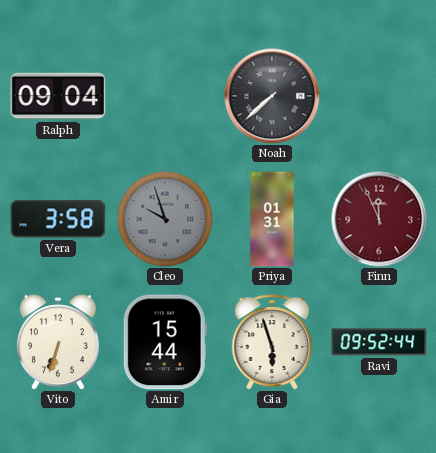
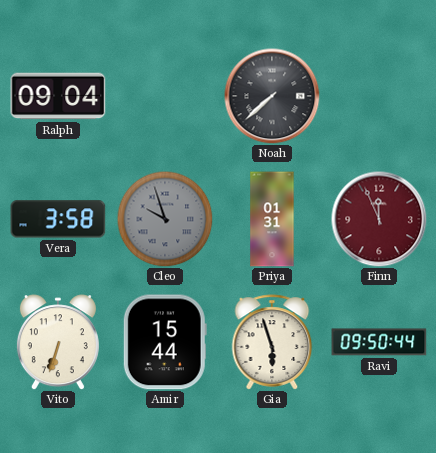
Ravi: 09:52 -> 09:50 (379, 342)
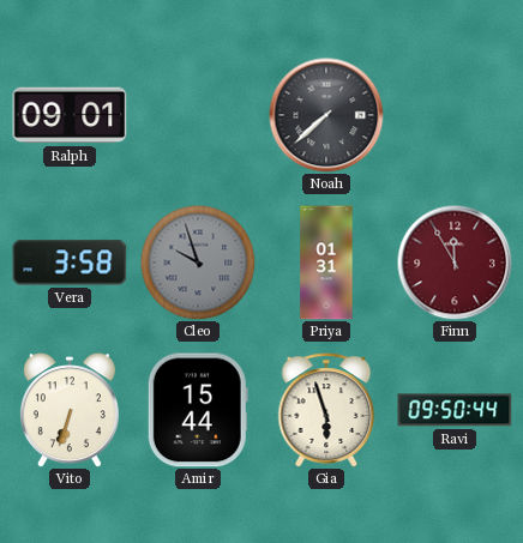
Ralph: 09:04 -> 09:01 (70, 115)
Finn: 11:56 -> 11:55 (455, 263)
